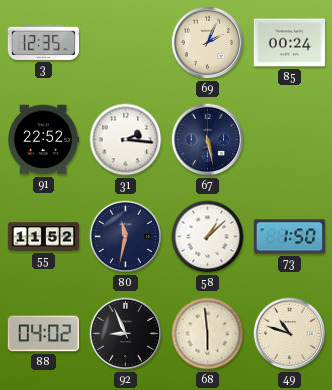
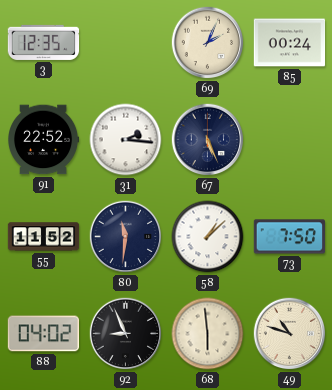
67: 5:28 -> 5:26 (208, 140)
80: 11:32 -> 11:31 (126, 237)
73: 1:50 -> 7:50 (290, 237)
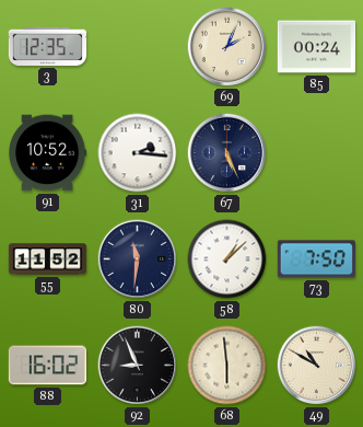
91: 22:52 -> 10:52 (48, 153)
88: 04:02 -> 16:02 (48, 366)
49: 10:48 -> 10:50 (317, 366)
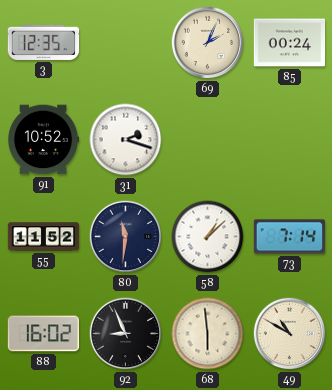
31: 2:16 -> 2:18 (126, 140)
67: 5:26 -> none (227, 153)
73: 7:50 -> 7:14 (290, 237)
